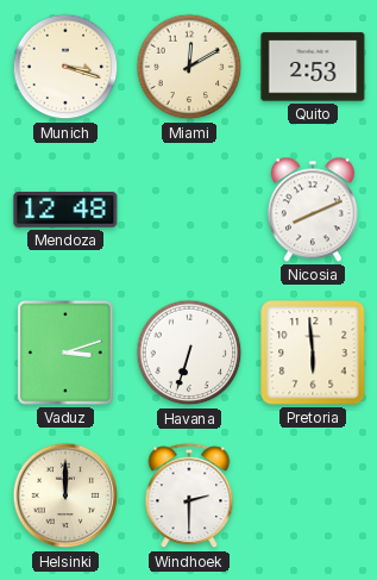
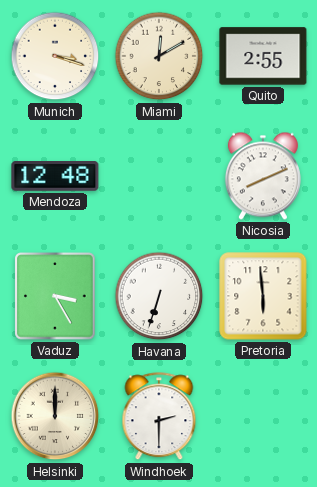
Quito: 2:53 -> 2:55 (263, 56)
Vaduz: 3:12 -> 3:25 (55, 296)
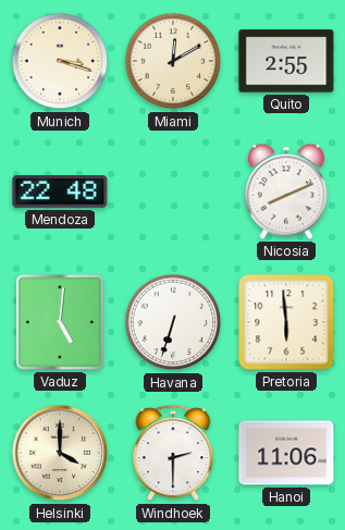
Mendoza: 12:48 -> 22:48 (60, 193)
Vaduz: 3:25 -> 5:01 (60, 322)
Helsinki: 12:00 -> 4:00 (60, 453)
Hanoi: none -> 11:06 (286, 453)
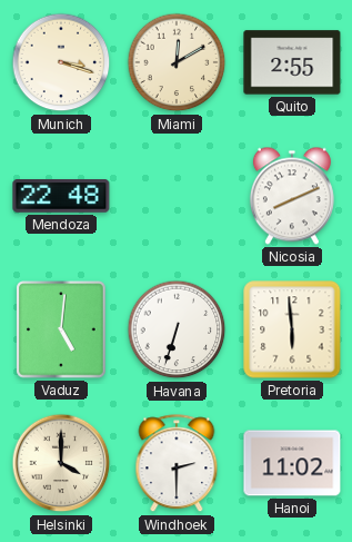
Hanoi: 11:06 -> 11:02 (292, 463)
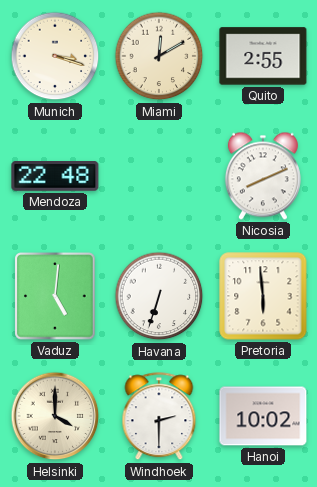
Hanoi: 11:02 -> 10:02 (263, 416)
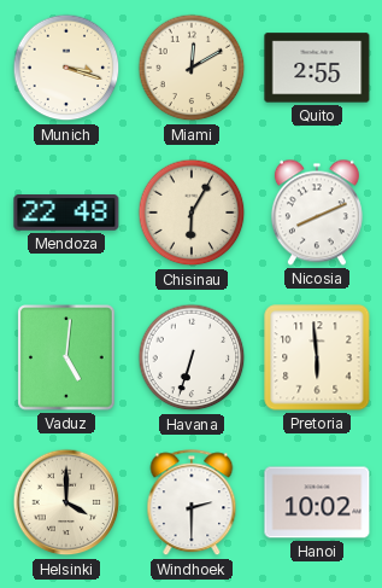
Chisinau: none -> 6:05 (192, 213)
